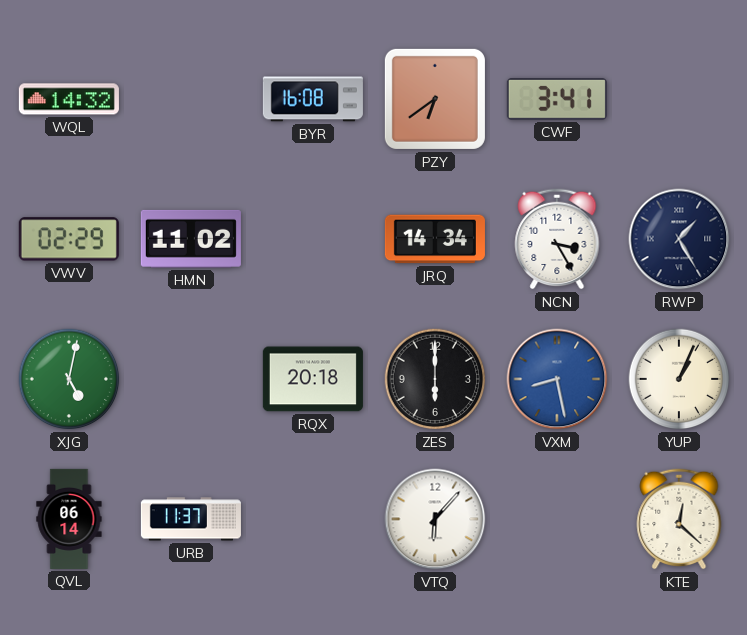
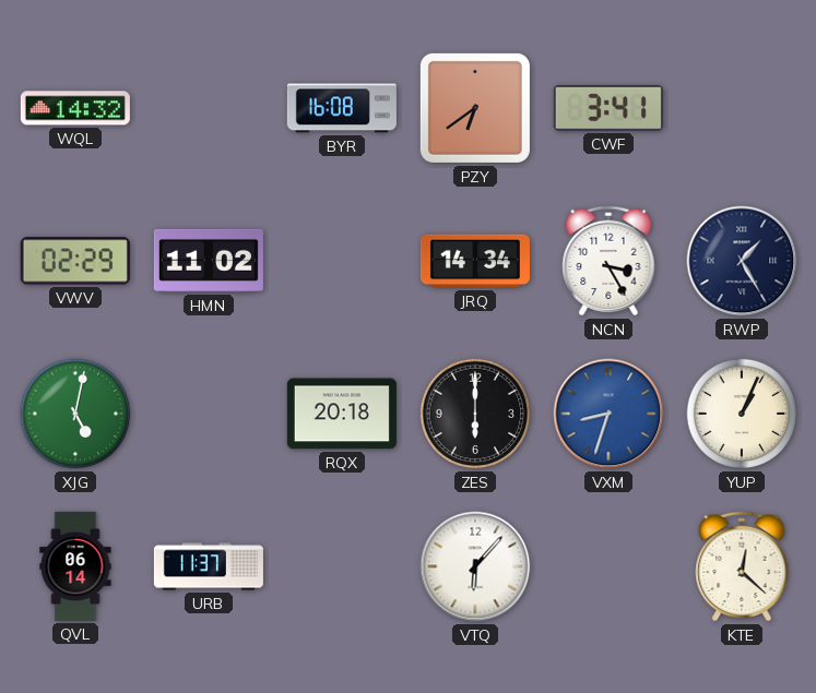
VXM: 8:28 -> 8:33 (608, 414)
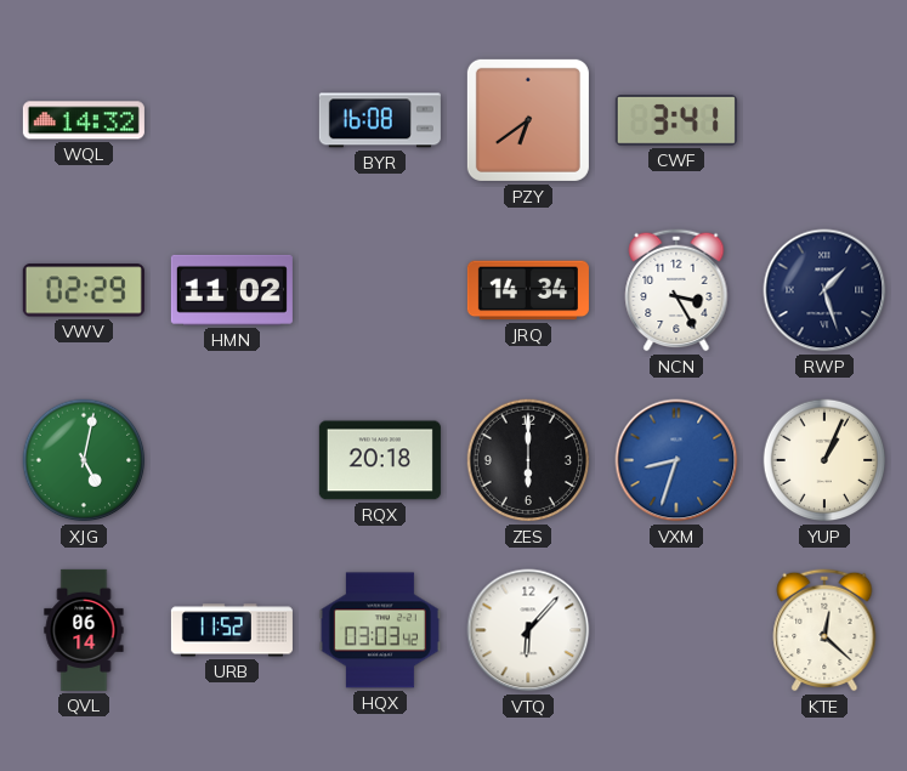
RWP: 1:25 -> 1:27 (824, 290)
URB: 11:37 -> 11:52 (232, 630)
HQX: none -> 03:03 (380, 630)
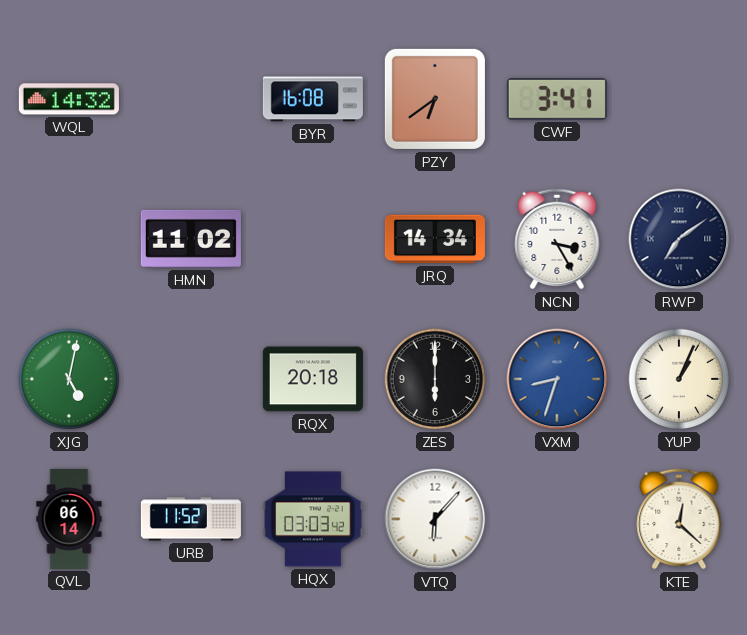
VWV: 02:29 -> none (84, 290)
RWP: 1:27 -> 7:09 (679, 239)
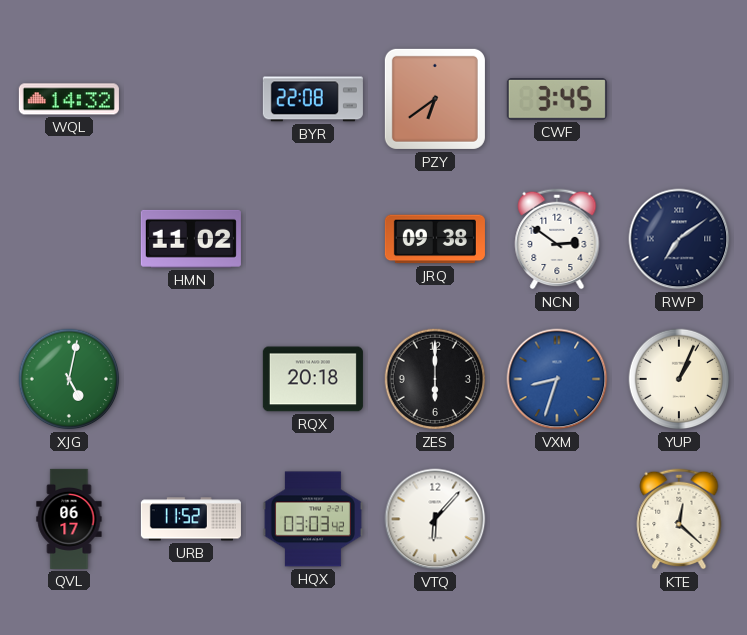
BYR: 16:08 -> 22:08 (313, 99)
CWF: 3:41 -> 3:45 (557, 100)
JRQ: 14:34 -> 09:38 (435, 239)
NCN: 3:25 -> 2:51 (557, 239)
QVL: 06:14 -> 06:17 (69, 519)
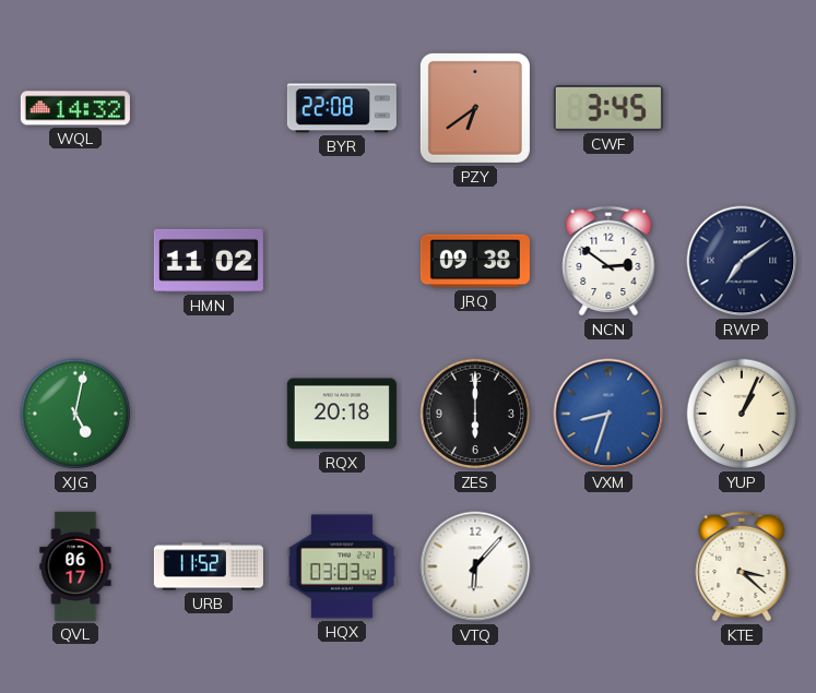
KTE: 12:22 -> 3:22 (742, 566)
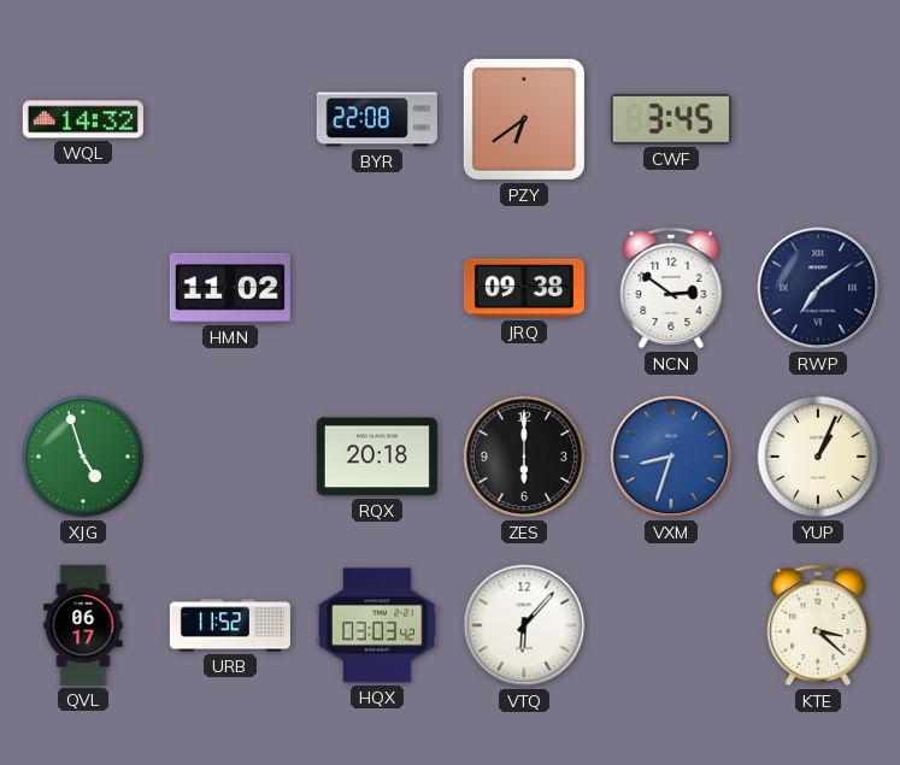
XJG: 5:02 -> 4:57 (83, 457)
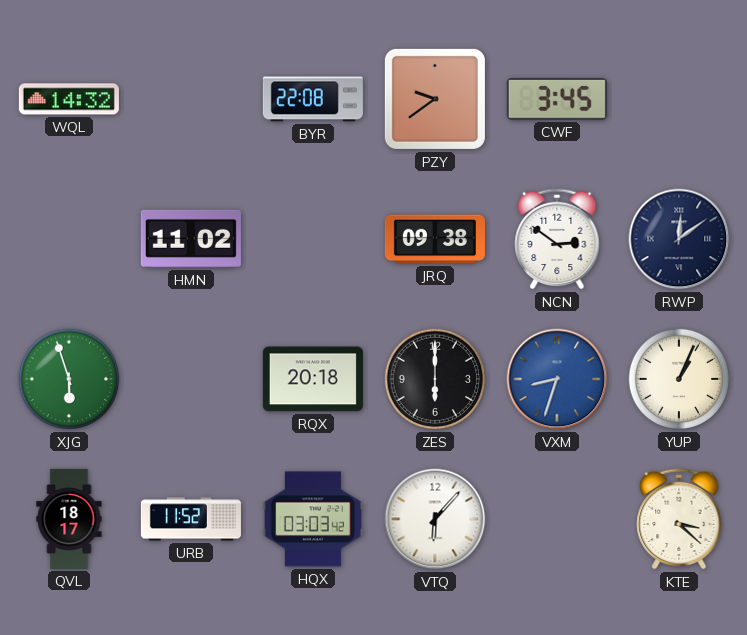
PZY: 6:39 -> 9:39 (435, 99)
RWP: 7:09 -> 12:09 (679, 239)
XJG: 4:57 -> 5:57 (69, 379)
QVL: 06:17 -> 18:17 (69, 519)
